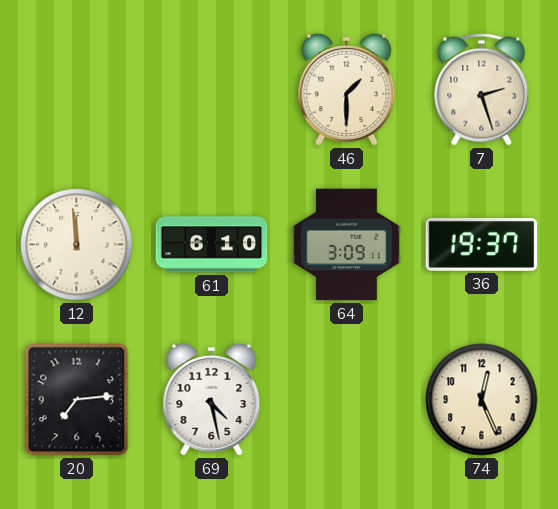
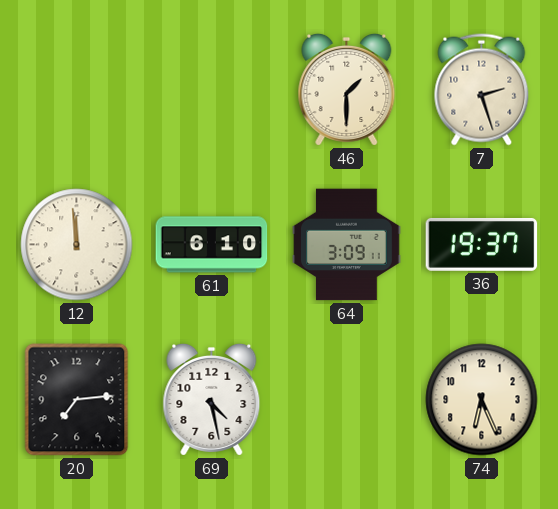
74: 12:26 -> 6:26 (482, 400)
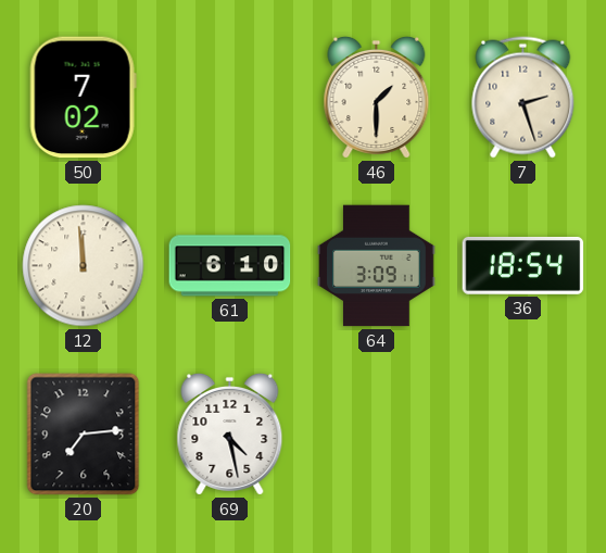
50: none -> 7:02 (83, 98)
36: 19:37 -> 18:54 (523, 265)
74: 6:26 -> none (482, 400)
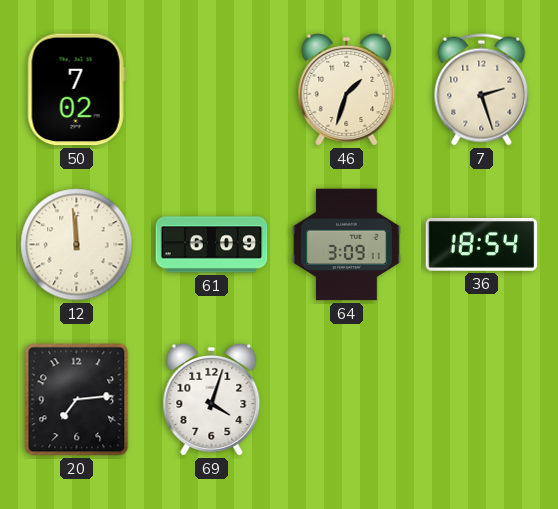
46: 1:30 -> 1:33 (347, 89)
61: 6:10 -> 6:09 (212, 245)
69: 4:28 -> 4:03 (212, 399)
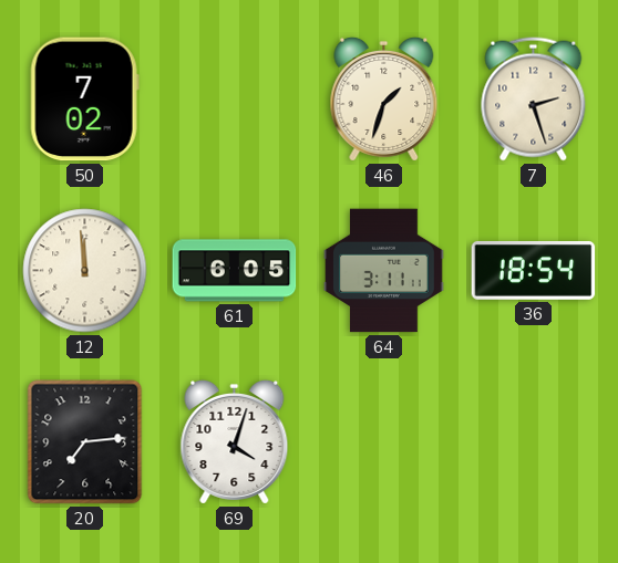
61: 6:09 -> 6:05 (235, 271)
64: 3:09 -> 3:11 (384, 271)
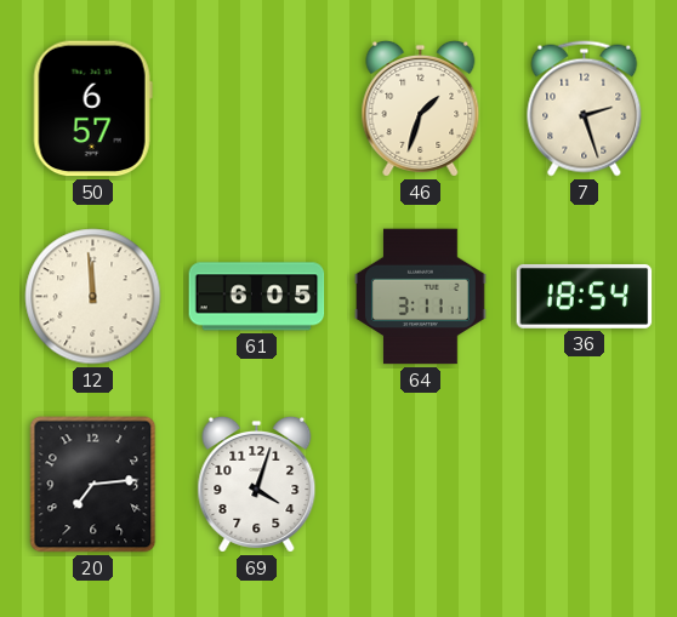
50: 7:02 -> 6:57 (92, 109)
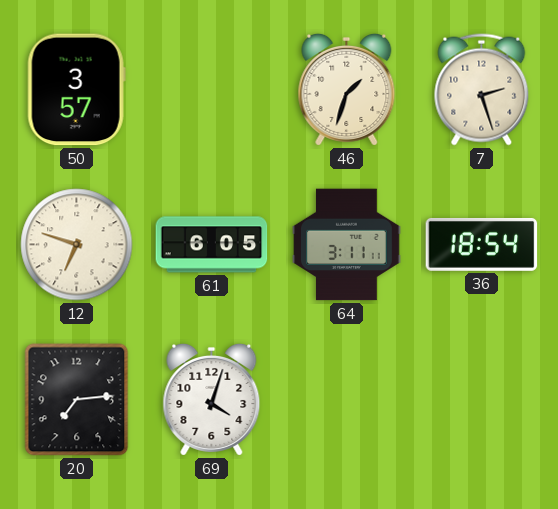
50: 6:57 -> 3:57 (76, 90)
12: 11:59 -> 6:48 (77, 245)
